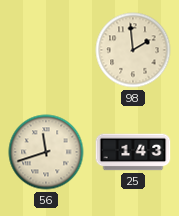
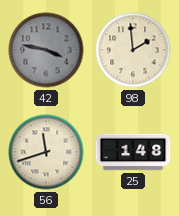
42: none -> 3:47 (46, 50)
25: 1:43 -> 1:48 (133, 152)
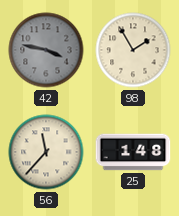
98: 1:59 -> 1:55 (133, 50)
56: 11:42 -> 11:37 (46, 152)
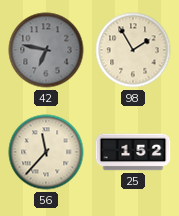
42: 3:47 -> 6:47 (46, 50)
25: 1:48 -> 1:52 (133, 152)
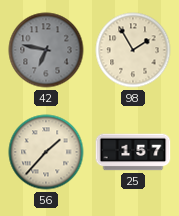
56: 11:37 -> 1:37 (46, 152)
25: 1:52 -> 1:57 (133, 152)
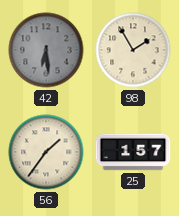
42: 6:47 -> 6:29 (46, 50)
56: 1:37 -> 1:36 (46, 152)
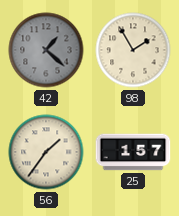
42: 6:29 -> 1:22 (46, 50)
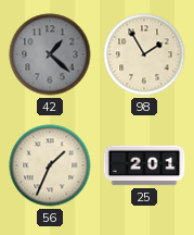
56: 1:36 -> 1:34 (50, 165)
25: 1:57 -> 2:01 (144, 165)
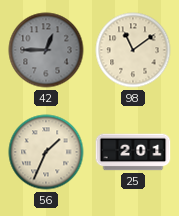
42: 1:22 -> 12:45 (46, 50)
98: 1:55 -> 11:09 (133, 50)
